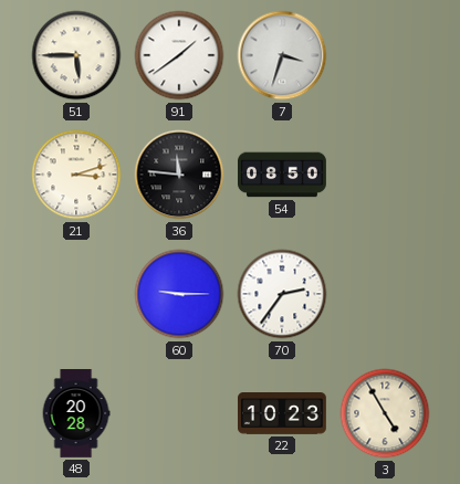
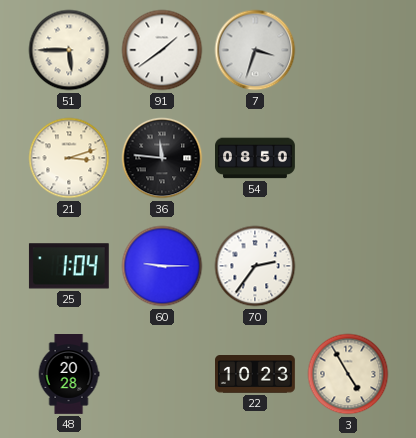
25: none -> 1:04 (69, 266)
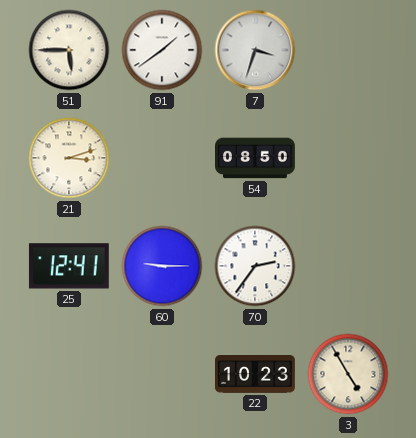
36: 11:46 -> none (162, 158)
25: 1:04 -> 12:41 (69, 266)
48: 20:28 -> none (69, 375)
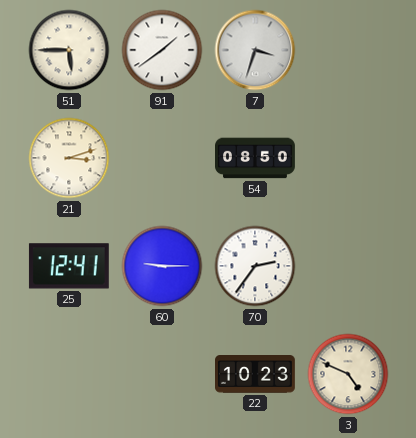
3: 4:55 -> 4:49 (348, 374)
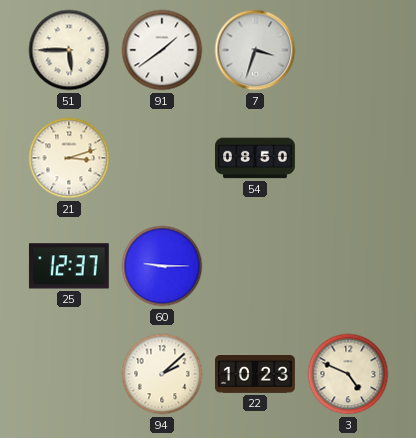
25: 12:41 -> 12:37 (69, 266)
70: 2:36 -> none (255, 266)
94: none -> 2:08 (162, 374)
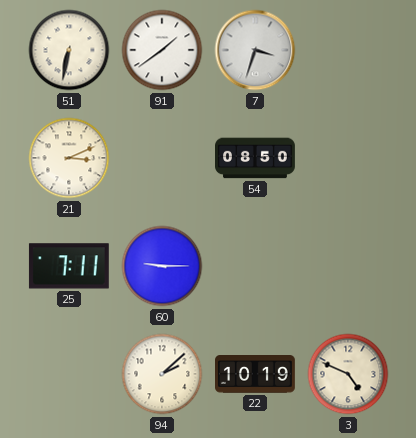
51: 5:45 -> 6:32 (69, 50)
21: 3:12 -> 3:11 (69, 158)
25: 12:37 -> 7:11 (69, 266)
22: 10:23 -> 10:19 (256, 374)
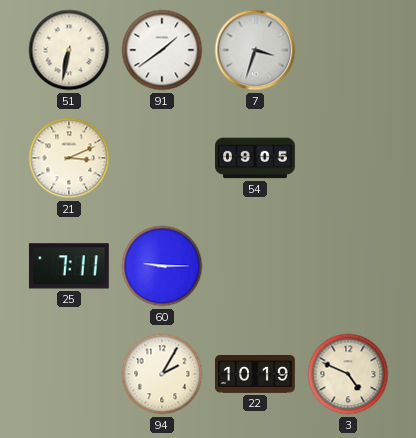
54: 08:50 -> 09:05 (256, 158)
94: 2:08 -> 2:05 (162, 374)
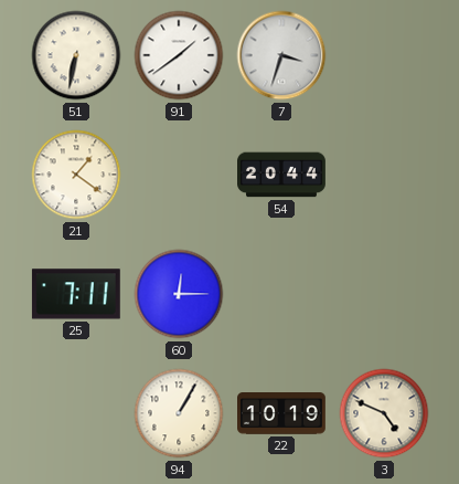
21: 3:11 -> 1:21 (76, 175)
54: 09:05 -> 20:44 (282, 175)
60: 9:15 -> 12:15 (179, 294)
94: 2:05 -> 1:05 (179, 413)
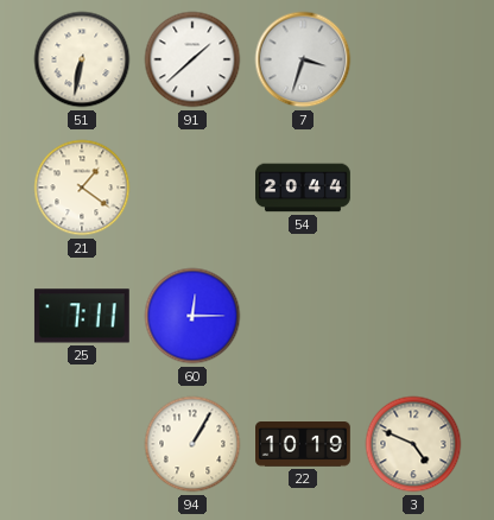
91: 1:39 -> 1:38 (192, 59)
